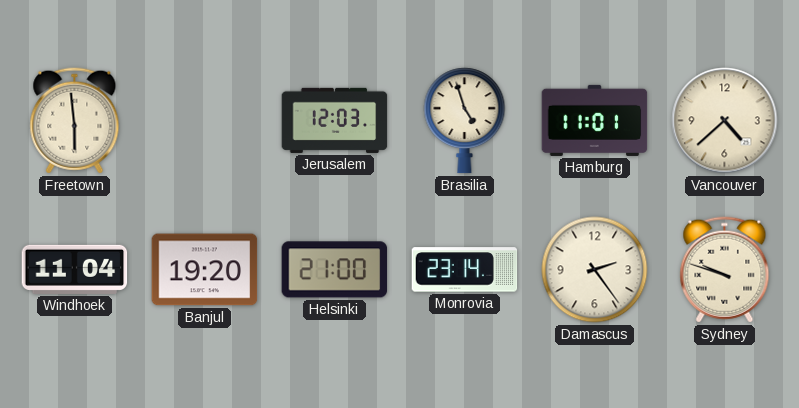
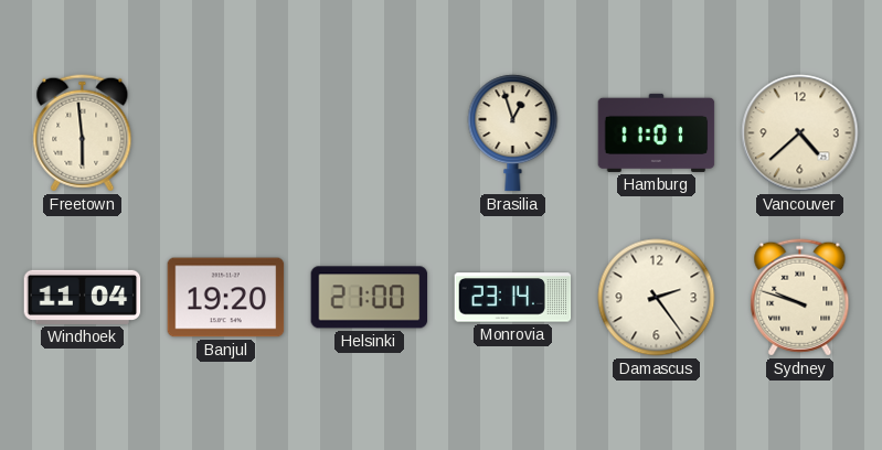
Jerusalem: 12:03 -> none (335, 120)
Brasilia: 4:57 -> 12:57 (513, 133)
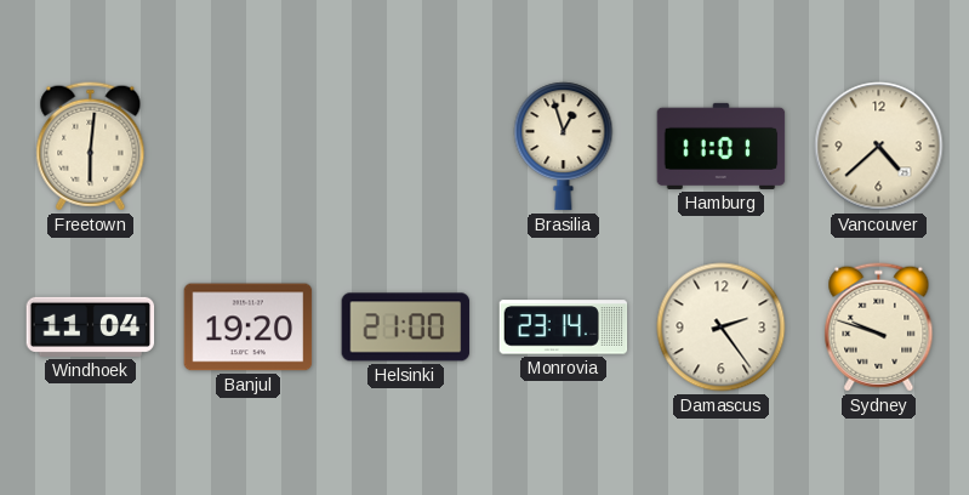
Freetown: 5:59 -> 6:01 (91, 147)
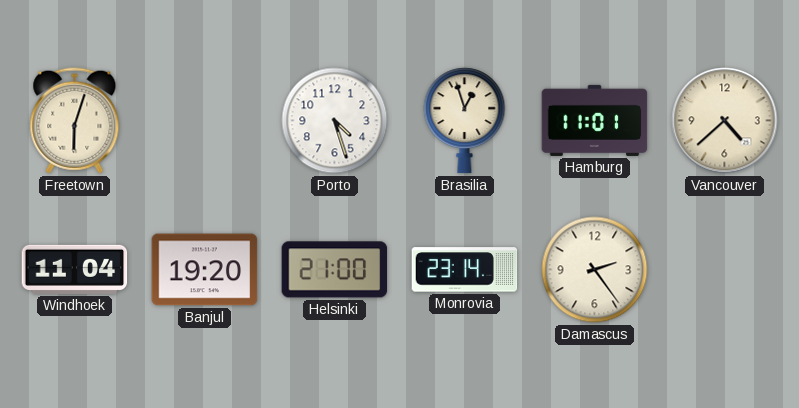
Freetown: 6:01 -> 6:03 (75, 121)
Porto: none -> 4:27 (335, 121)
Sydney: 9:48 -> none (879, 328)
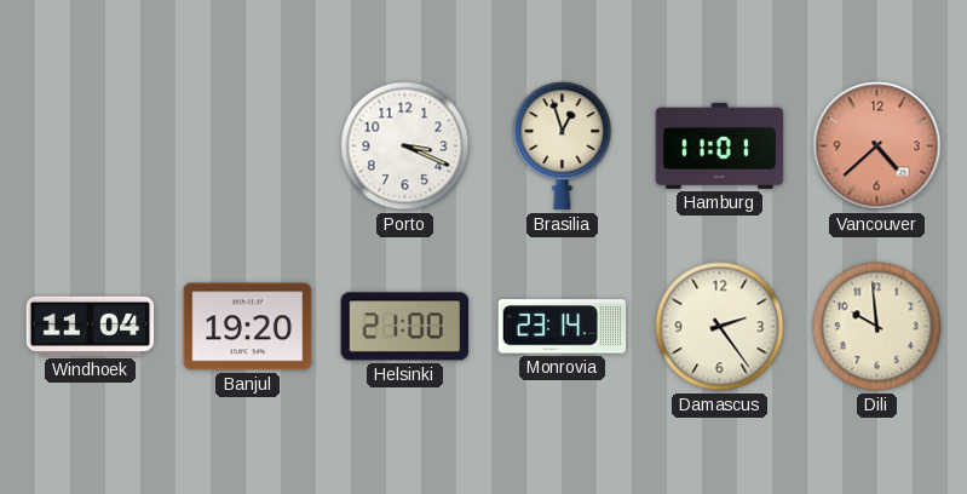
Freetown: 6:03 -> none (75, 121)
Porto: 4:27 -> 3:19 (405, 147)
Vancouver dial: cream -> salmon (877, 147)
Dili: none -> 9:59 (877, 327)
